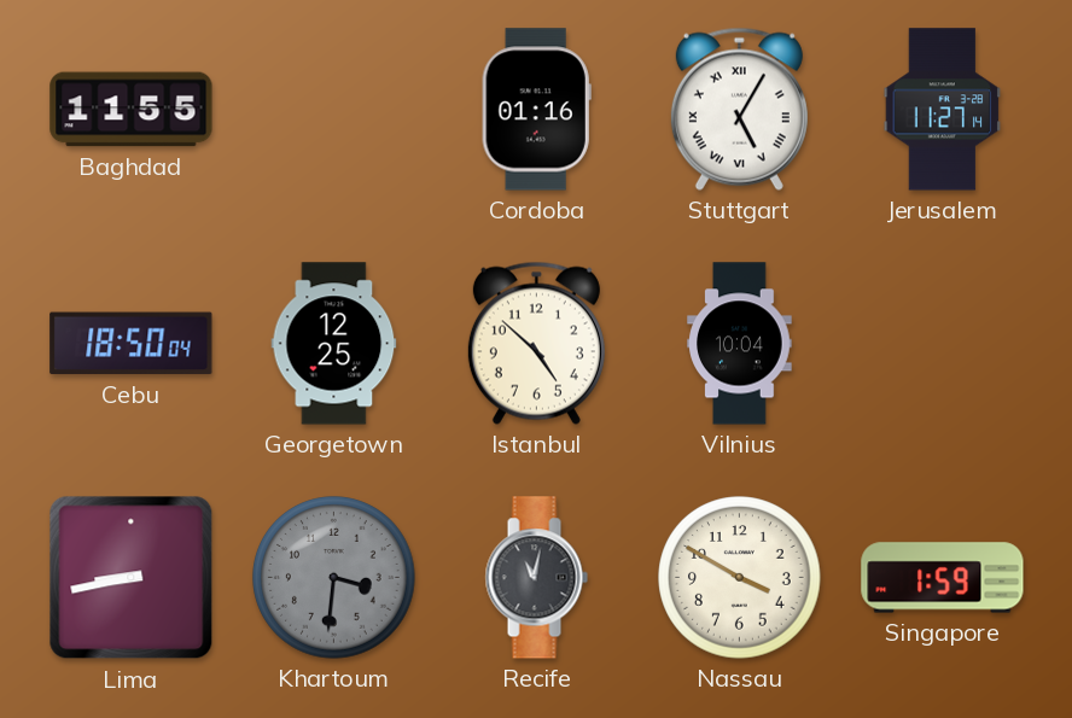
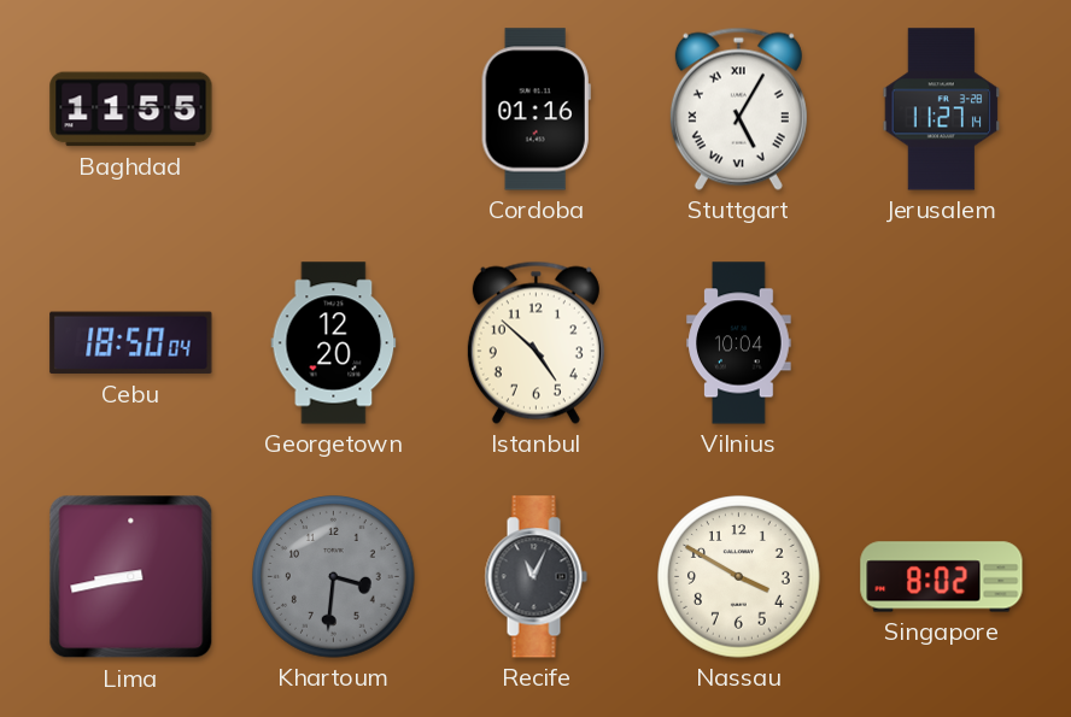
Georgetown: 12:25 -> 12:20 (334, 343)
Recife: 11:02 -> 11:04 (535, 577)
Singapore: 1:59 -> 8:02 (942, 577)
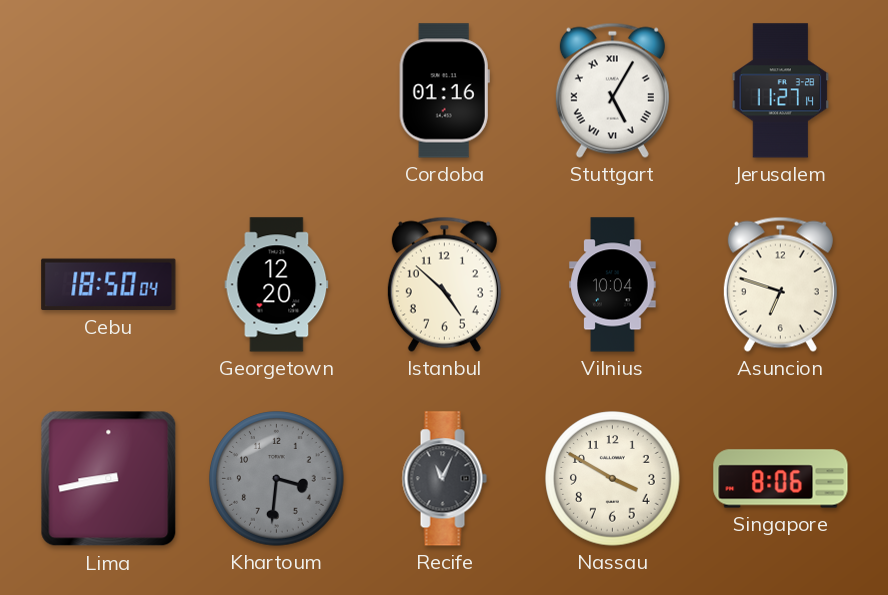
Baghdad: 11:55 -> none (131, 110)
Asuncion: none -> 6:48 (780, 284)
Singapore: 8:02 -> 8:06 (781, 479)
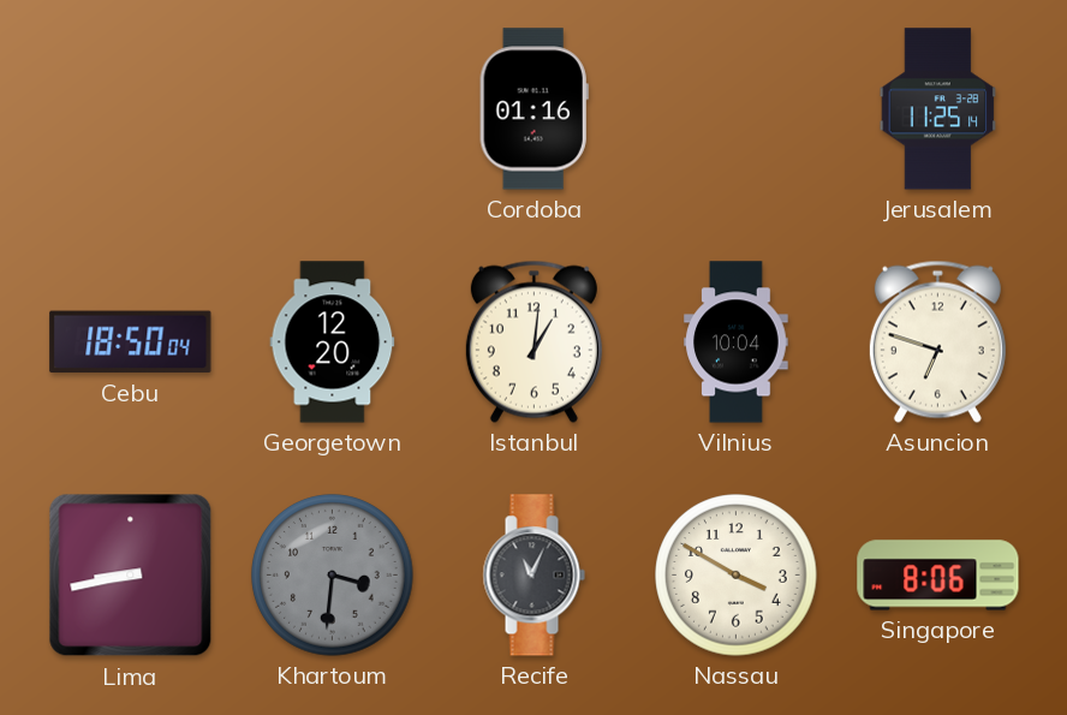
Stuttgart: 5:05 -> none (612, 90)
Jerusalem: 11:27 -> 11:25 (938, 109)
Istanbul: 4:52 -> 1:01 (533, 341)
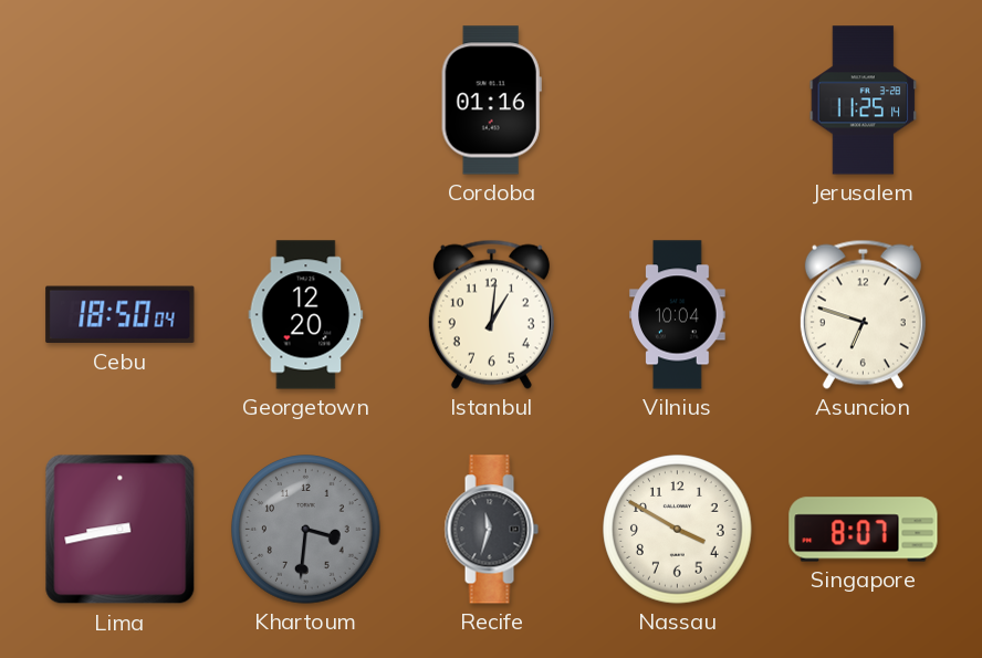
Recife: 11:04 -> 11:33 (491, 530)
Singapore: 8:06 -> 8:07 (864, 530)
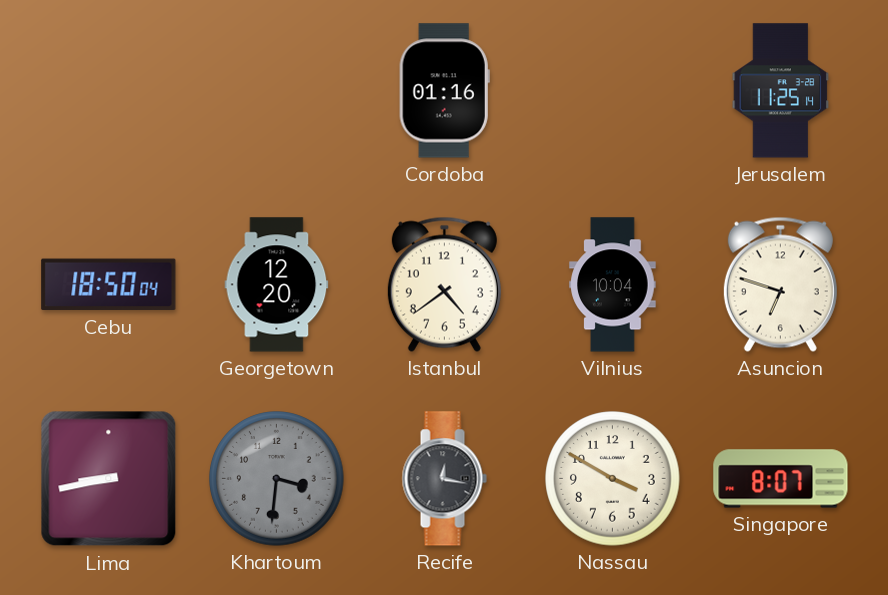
Istanbul: 1:01 -> 4:39 (444, 284)
Recife: 11:33 -> 12:17 (444, 479)
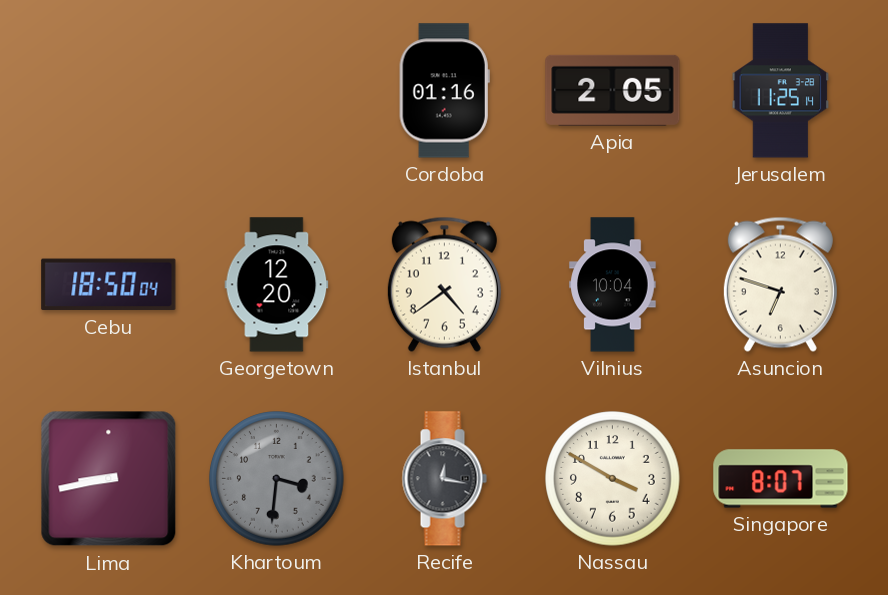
Apia: none -> 2:05 (613, 90)
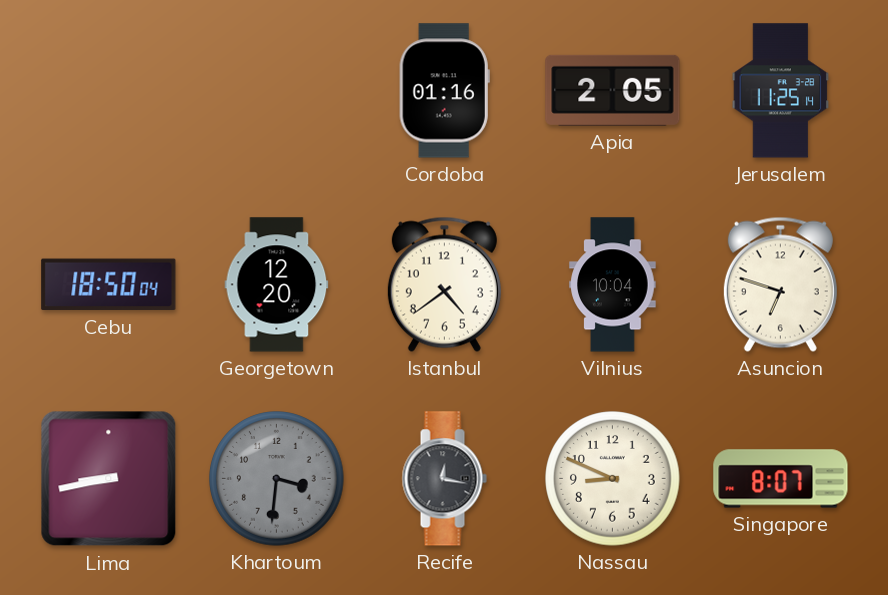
Nassau: 3:50 -> 8:49 (613, 479)
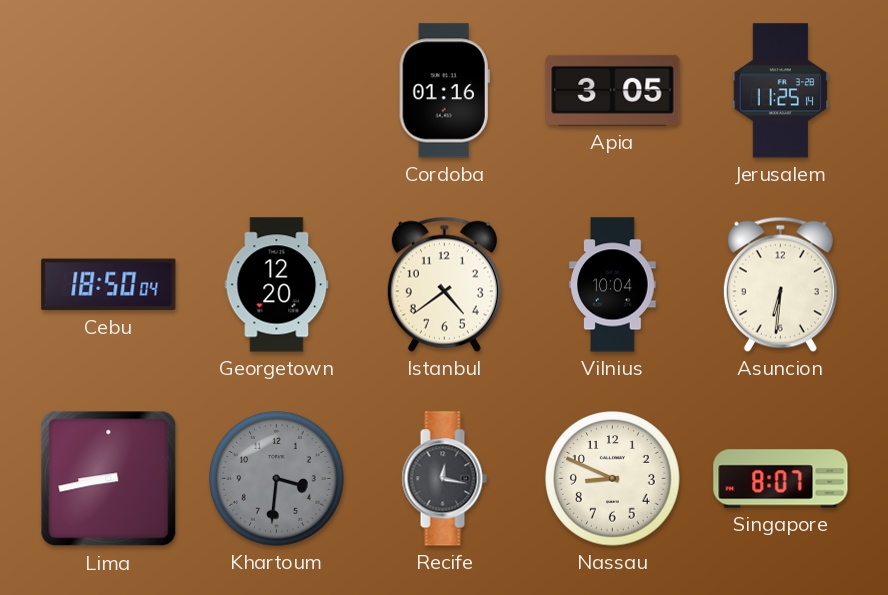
Apia: 2:05 -> 3:05 (613, 90)
Asuncion: 6:48 -> 6:31 (780, 284)
